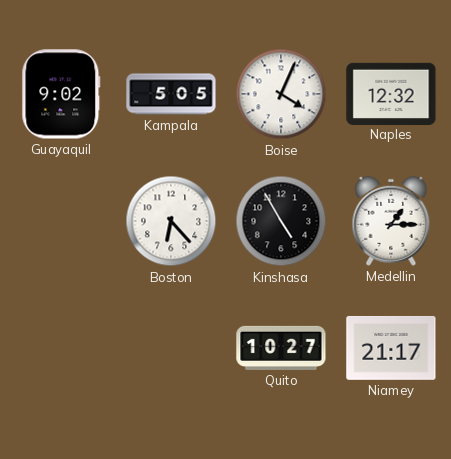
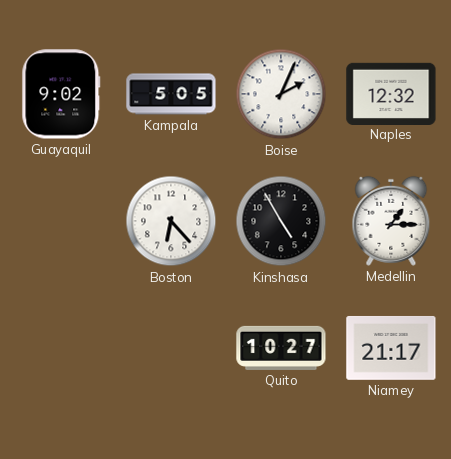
Boise: 4:04 -> 2:04 (281, 94)
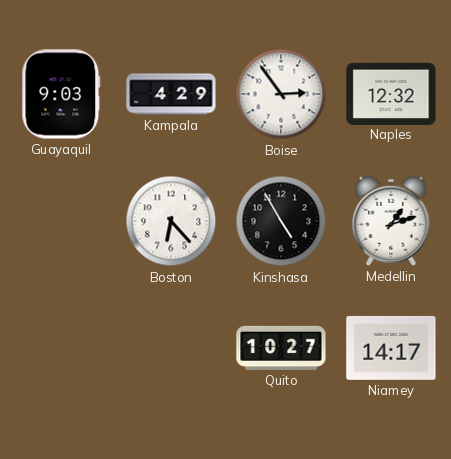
Guayaquil: 9:02 -> 9:03 (61, 94)
Kampala: 5:05 -> 4:29 (171, 94)
Boise: 2:04 -> 2:54 (281, 94)
Medellin: 1:15 -> 1:12 (391, 221)
Niamey: 21:17 -> 14:17 (391, 348)
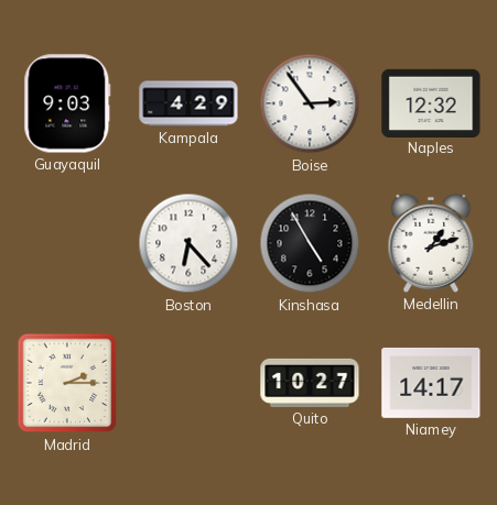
Madrid: none -> 2:15 (67, 383)
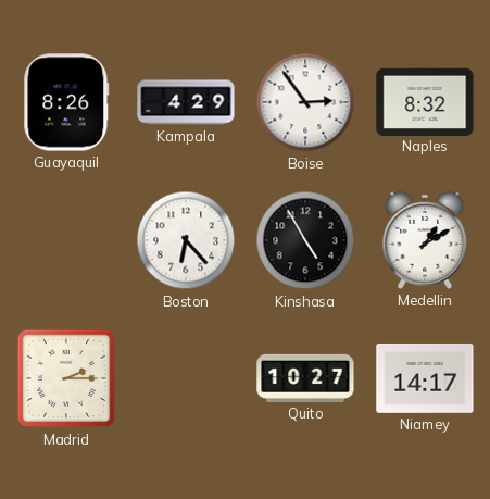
Guayaquil: 9:03 -> 8:26 (66, 102)
Naples: 12:32 -> 8:32 (425, 101)
Medellin: 1:12 -> 1:10 (425, 240)
